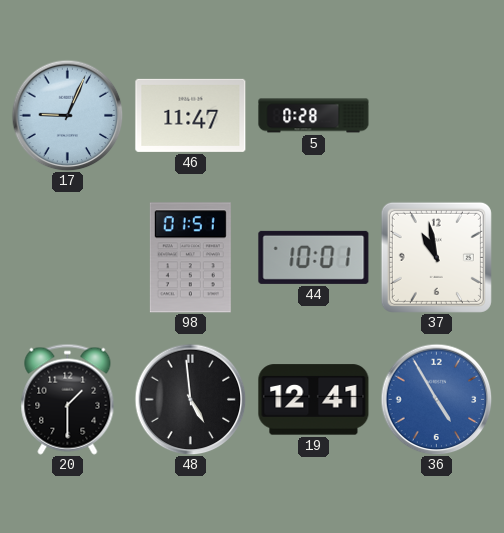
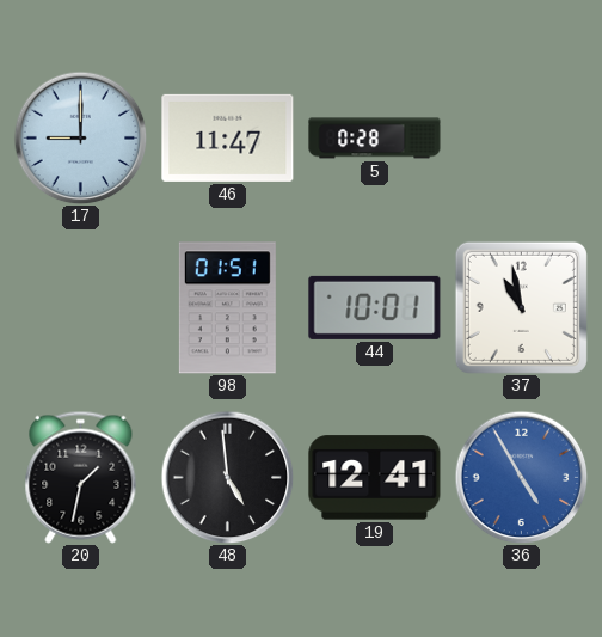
17: 9:04 -> 9:00 (80, 137)
20: 1:30 -> 1:32 (81, 477)
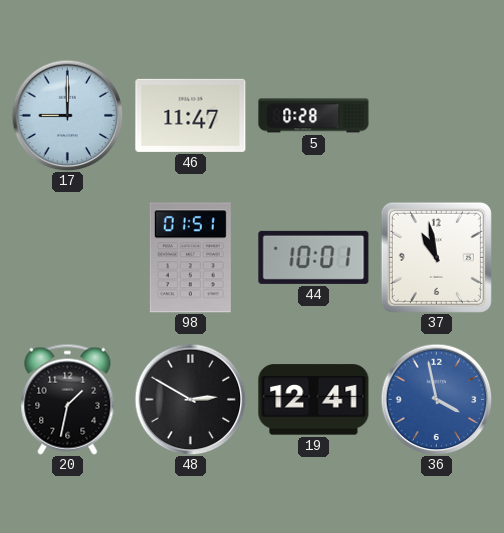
48: 4:59 -> 2:50 (190, 399)
36: 4:55 -> 3:58 (436, 399)
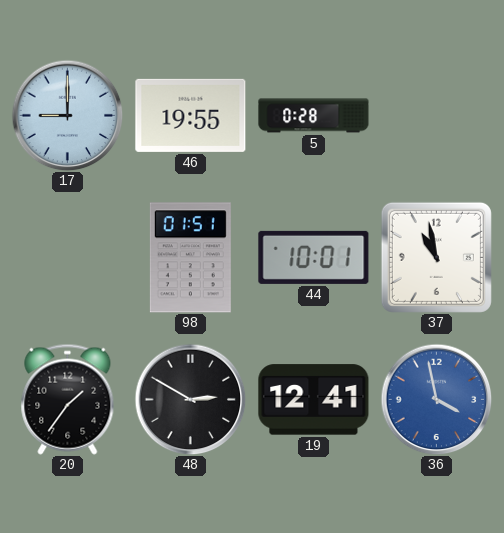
46: 11:47 -> 19:55 (191, 115)
20: 1:32 -> 1:36 (68, 399)
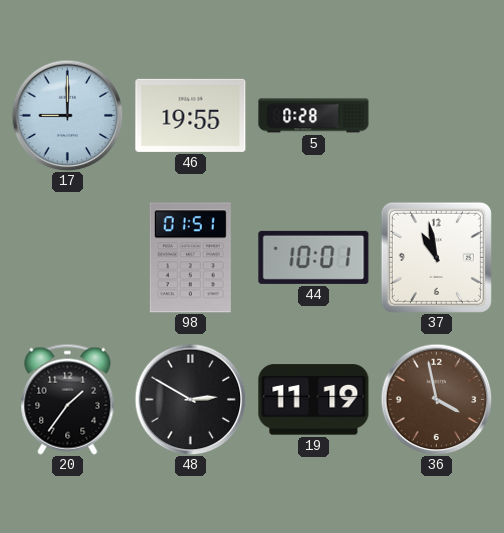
19: 12:41 -> 11:19 (314, 400)
36 dial: blue -> brown (436, 399)
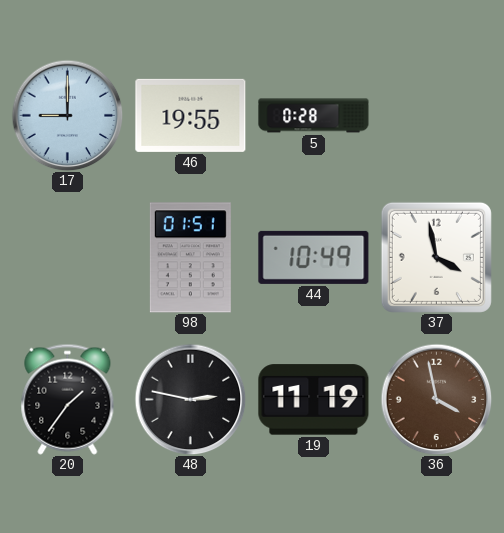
44: 10:01 -> 10:49 (314, 257)
37: 10:58 -> 3:58 (436, 257)
48: 2:50 -> 2:47 (190, 399)
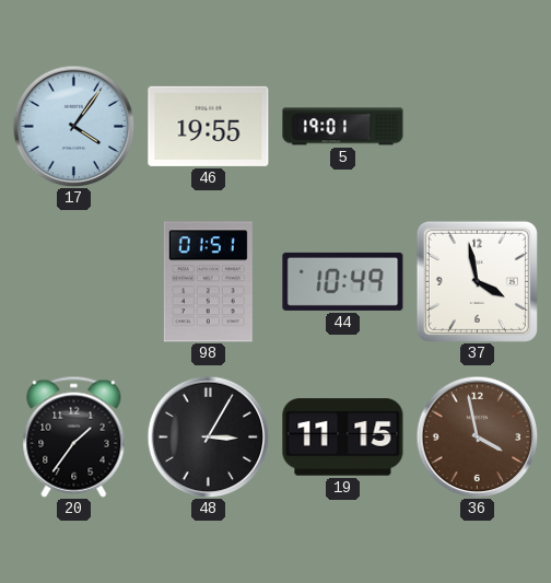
17: 9:00 -> 4:06 (73, 126)
5: 0:28 -> 19:01 (343, 127)
48: 2:47 -> 3:05 (208, 436)
19: 11:19 -> 11:15 (343, 438)
